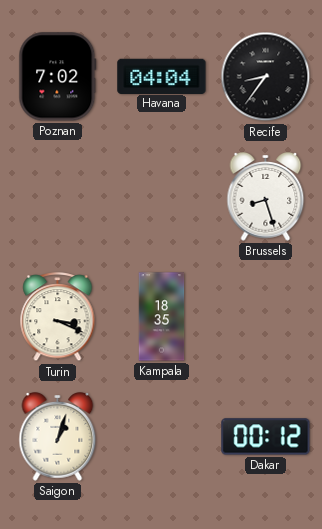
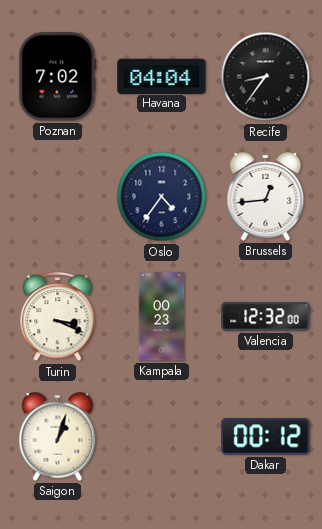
Oslo: none -> 4:36 (162, 197)
Brussels: 8:27 -> 12:44 (266, 197)
Kampala: 18:35 -> 00:23 (162, 317)
Valencia: none -> 12:32 (266, 317)
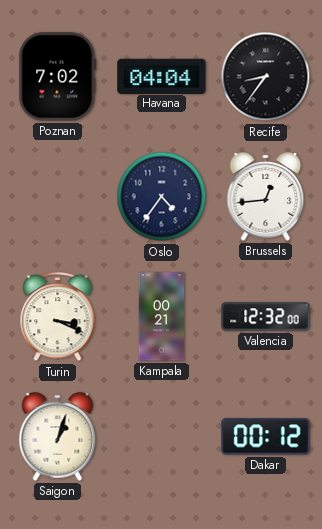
Kampala: 00:23 -> 00:21 (162, 317)
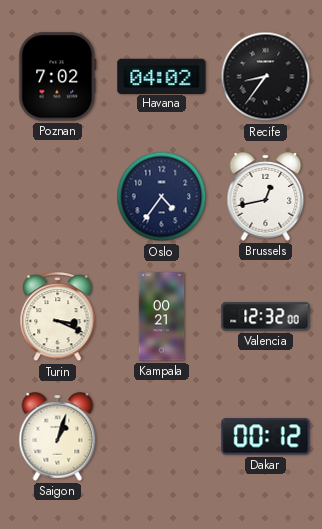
Havana: 04:04 -> 04:02 (162, 76)
Brussels: 12:44 -> 12:43 (266, 197)
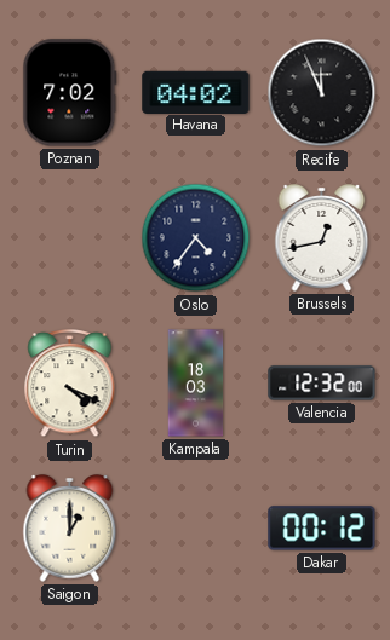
Recife: 8:36 -> 11:56 (322, 93)
Turin: 3:19 -> 4:19 (70, 385)
Kampala: 00:21 -> 18:03 (196, 384)
Saigon: 1:03 -> 1:00 (70, 529)
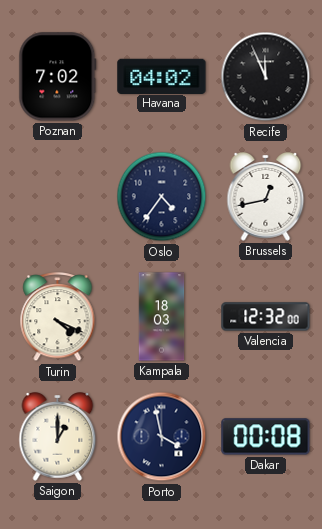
Porto: none -> 3:58 (162, 437)
Dakar: 00:12 -> 00:08 (266, 437)
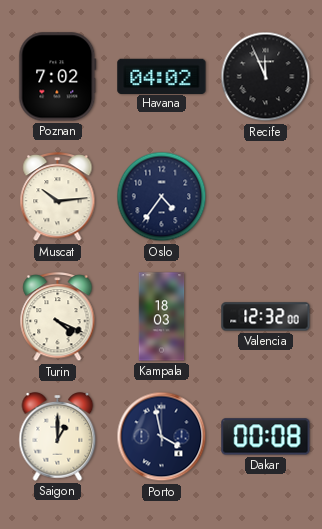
Muscat: none -> 10:14 (58, 198)
Brussels: 12:43 -> none (266, 197)
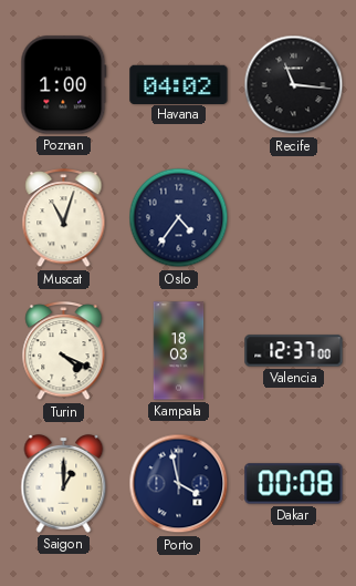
Poznan: 7:02 -> 1:00 (64, 85)
Recife: 11:56 -> 11:16 (294, 85)
Muscat: 10:14 -> 11:03 (64, 219)
Valencia: 12:32 -> 12:37 (294, 351)
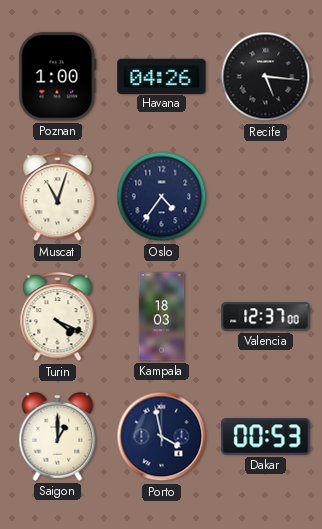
Havana: 04:02 -> 04:26 (162, 76)
Recife: 11:16 -> 5:16 (266, 77)
Dakar: 00:08 -> 00:53 (266, 437)
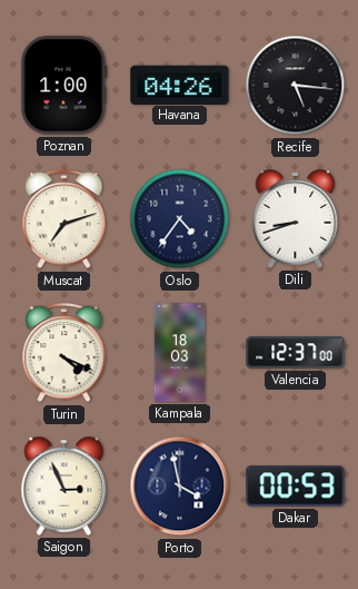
Muscat: 11:03 -> 7:12 (64, 220)
Dili: none -> 8:42 (296, 219)
Saigon: 1:00 -> 2:56 (64, 487)
